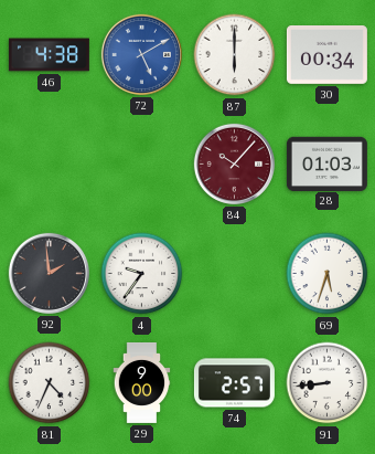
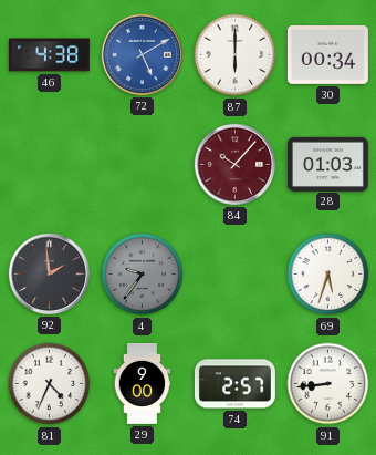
4 dial: white -> grey (143, 275)
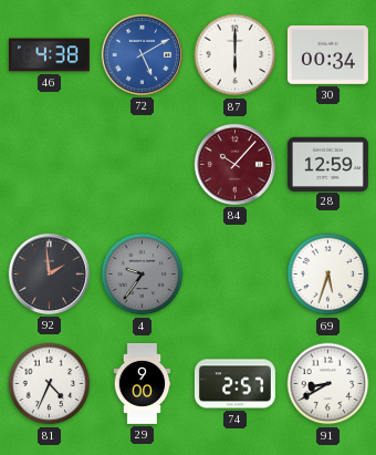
28: 01:03 -> 12:59 (327, 164)
91: 8:44 -> 8:40 (328, 384)
